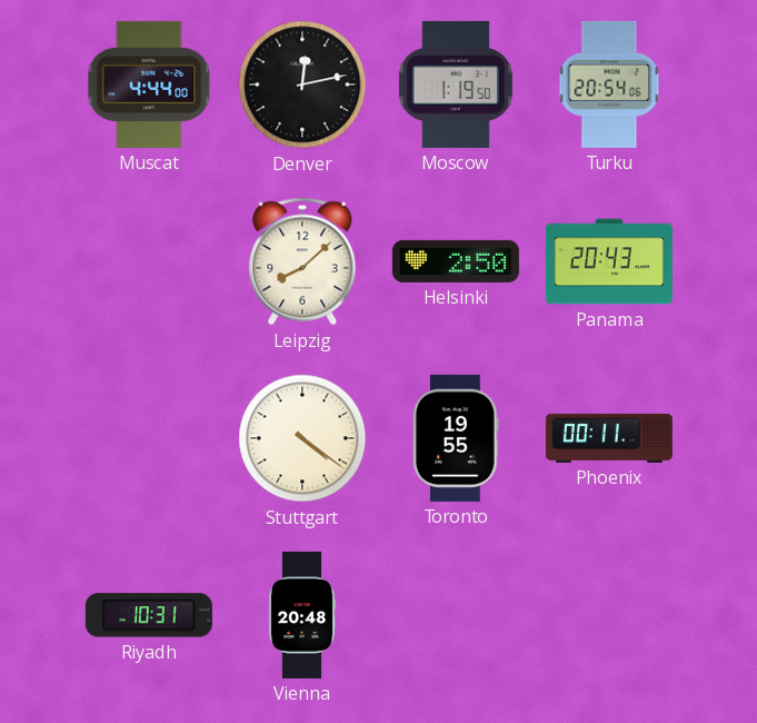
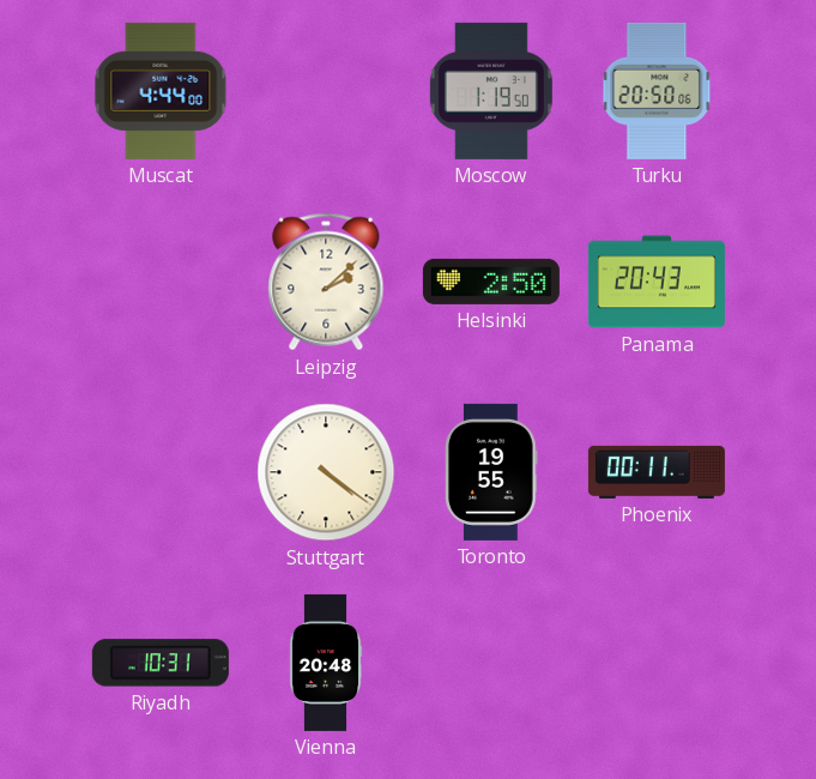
Denver: 12:13 -> none (302, 85)
Turku: 20:54 -> 20:50 (657, 91)
Leipzig: 8:08 -> 2:08 (326, 282)
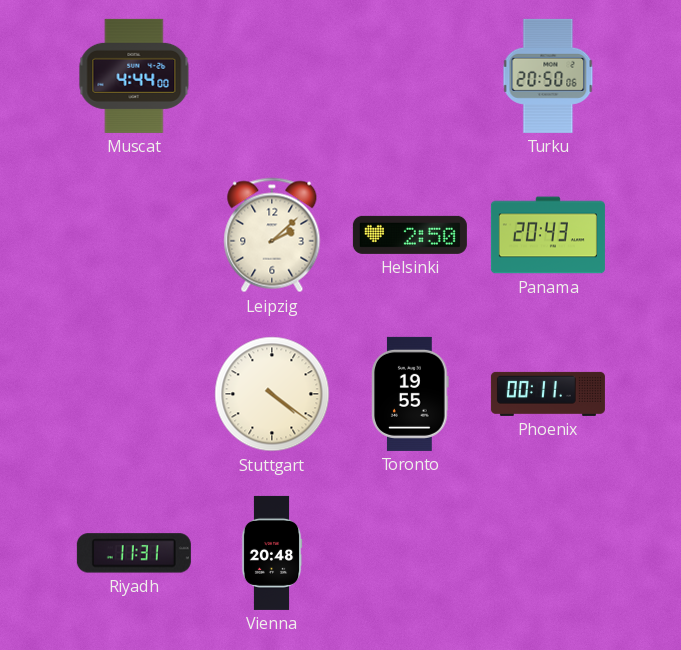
Moscow: 1:19 -> none (491, 91)
Riyadh: 10:31 -> 11:31 (134, 553)
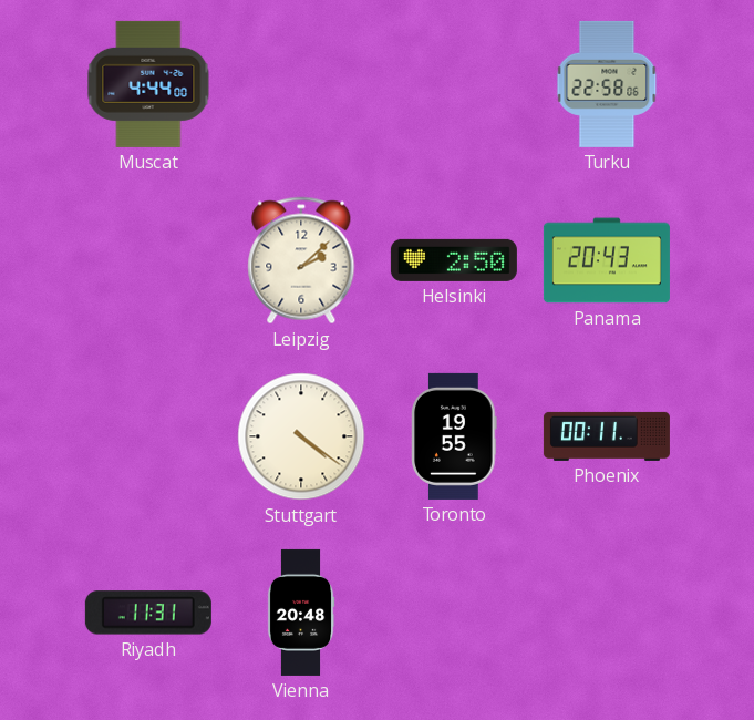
Turku: 20:50 -> 22:58 (607, 84)
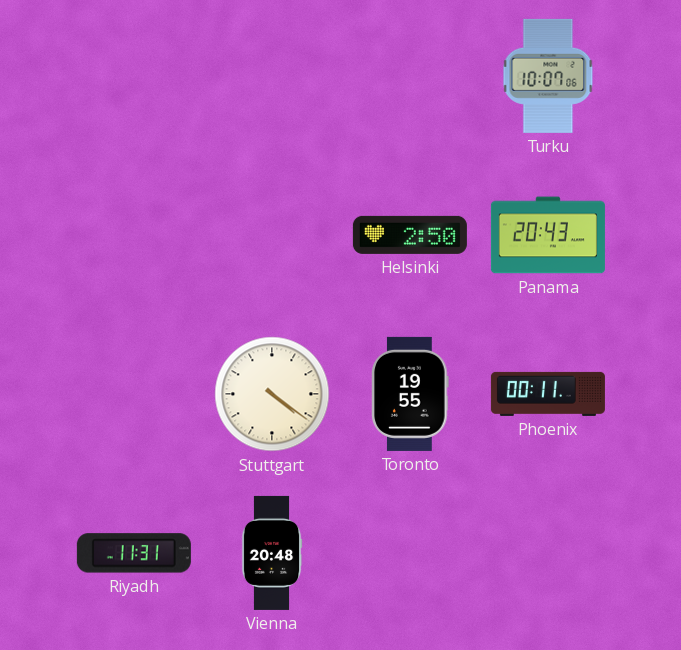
Muscat: 4:44 -> none (148, 84)
Turku: 22:58 -> 10:07 (548, 76)
Leipzig: 2:08 -> none (301, 260)
